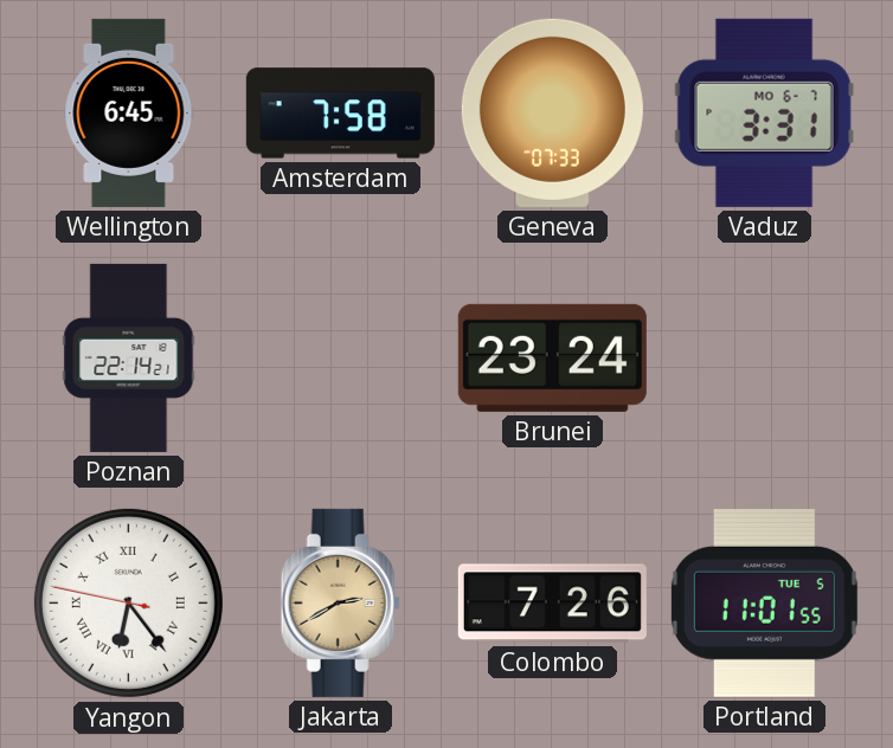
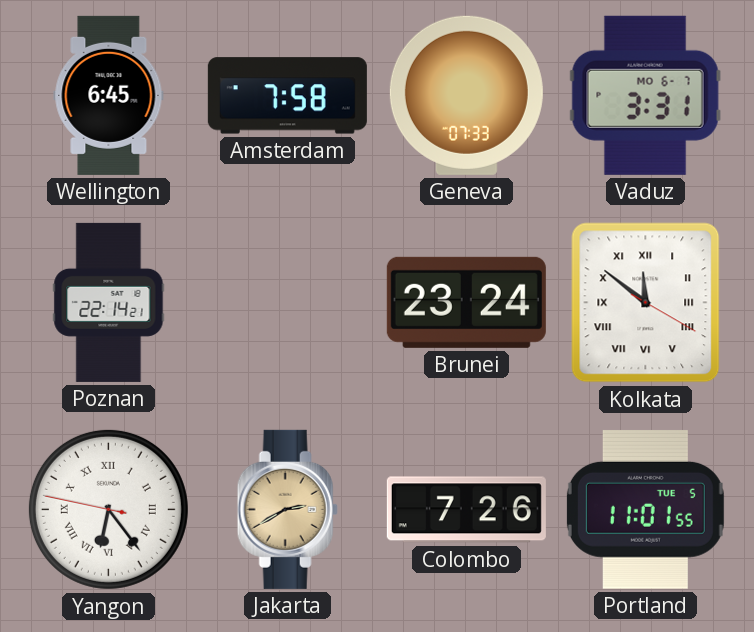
Kolkata: none -> 11:51 (646, 303)
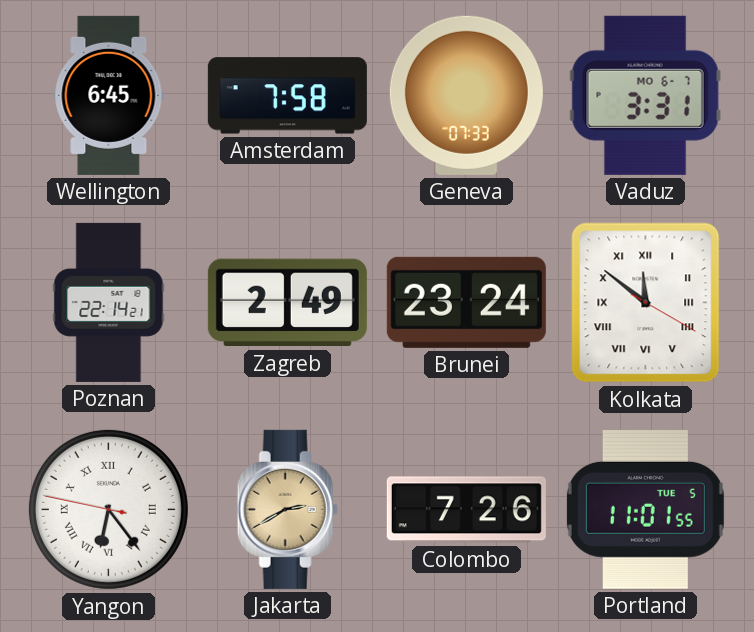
Zagreb: none -> 2:49 (287, 303)
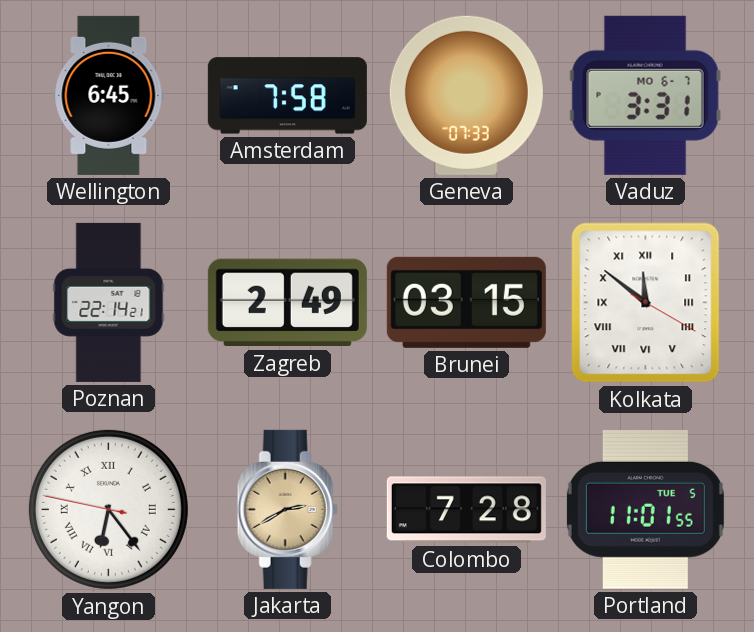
Brunei: 23:24 -> 03:15 (466, 302)
Colombo: 7:26 -> 7:28 (466, 510)
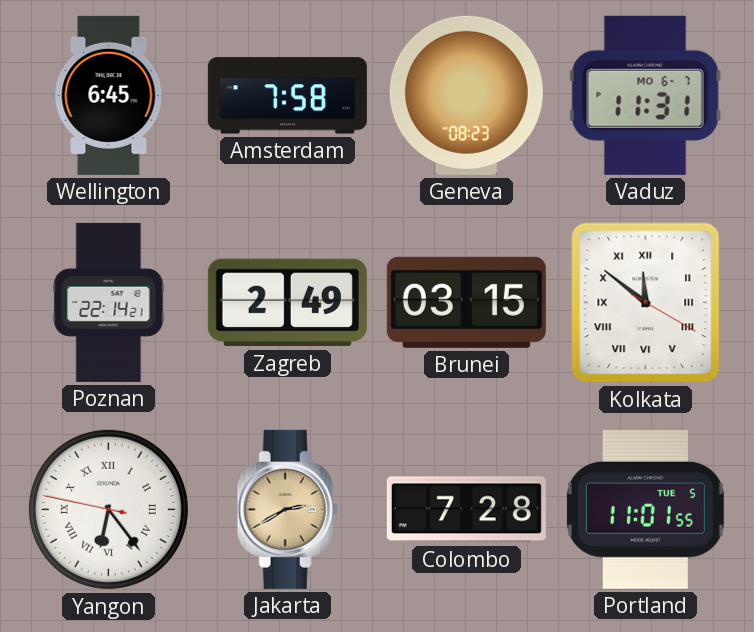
Geneva: 07:33 -> 08:23 (466, 95)
Vaduz: 3:31 -> 11:31 (645, 95)
